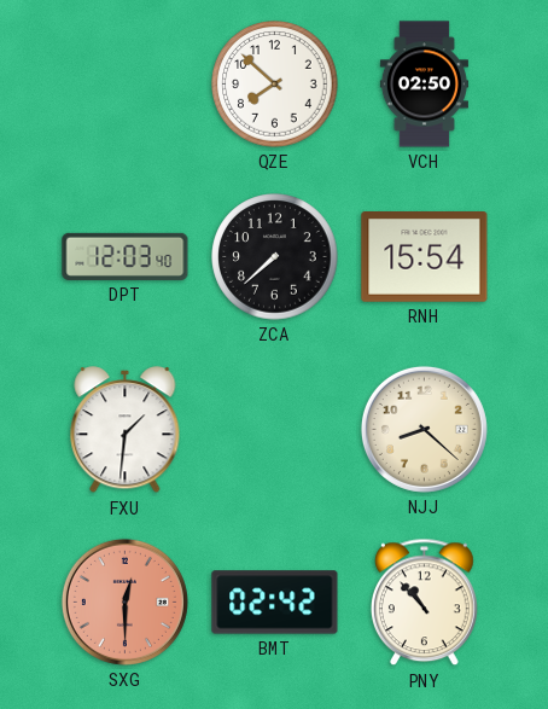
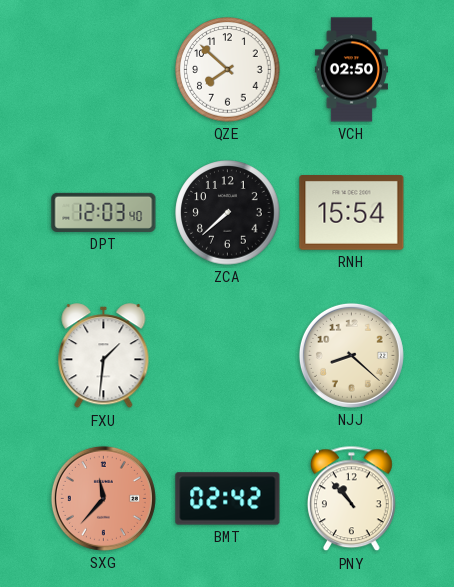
SXG: 12:30 -> 11:37 (103, 498)
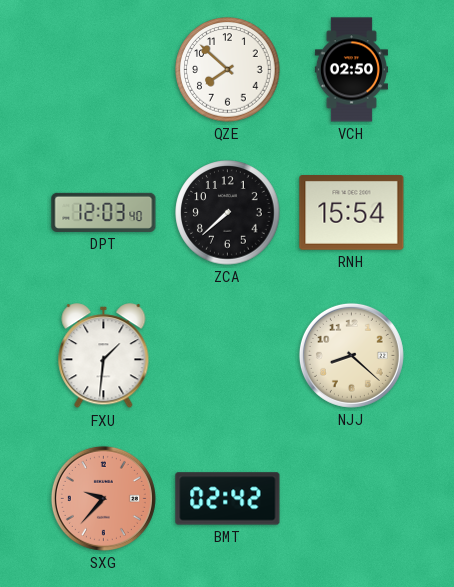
SXG: 11:37 -> 9:37 (103, 498)
PNY: 10:53 -> none (352, 499)
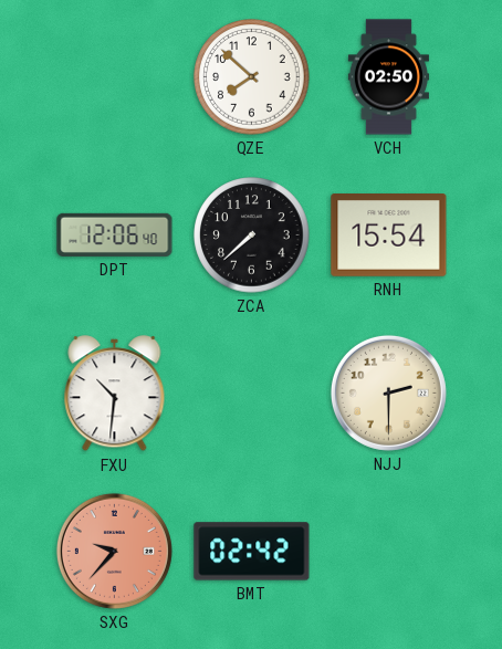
DPT: 12:03 -> 12:06 (115, 234)
FXU: 1:31 -> 10:31 (115, 394)
NJJ: 8:22 -> 2:30 (388, 392)
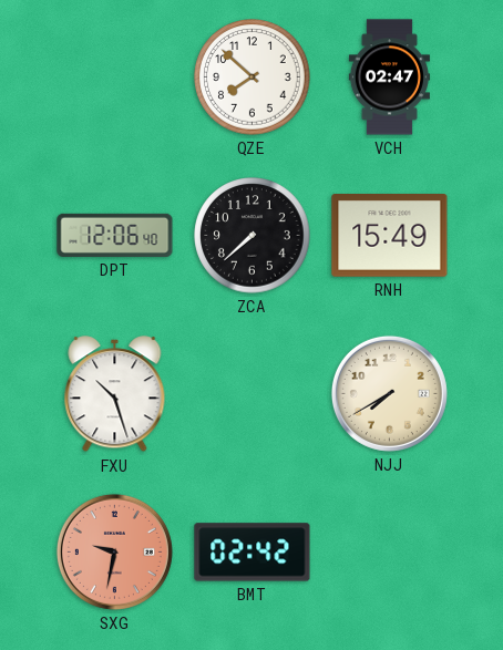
VCH: 02:50 -> 02:47 (389, 78)
RNH: 15:54 -> 15:49 (390, 236)
FXU: 10:31 -> 10:27 (115, 394)
NJJ: 2:30 -> 7:40 (389, 393)
SXG: 9:37 -> 9:32 (114, 551)
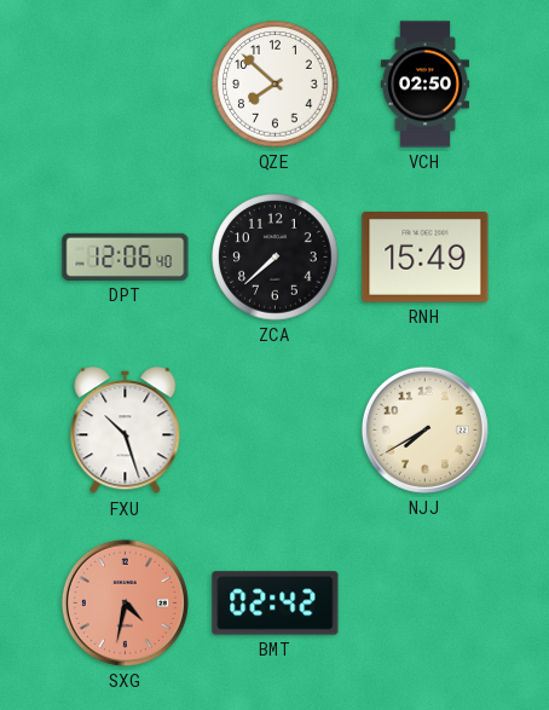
VCH: 02:47 -> 02:50 (424, 85)
SXG: 9:32 -> 4:32 (125, 602)
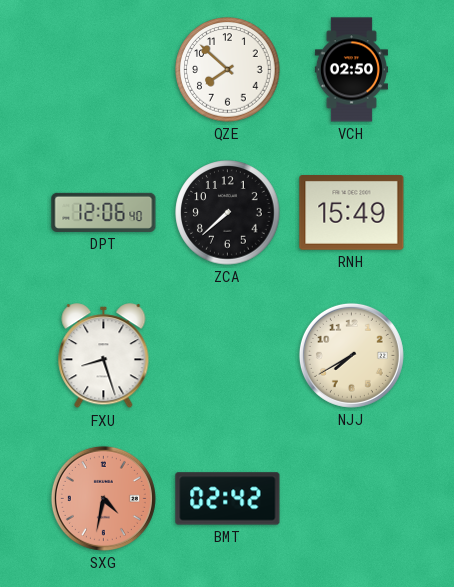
FXU: 10:27 -> 8:27 (104, 356)
